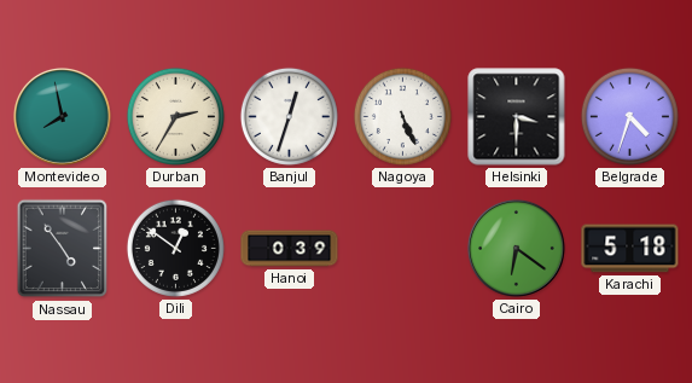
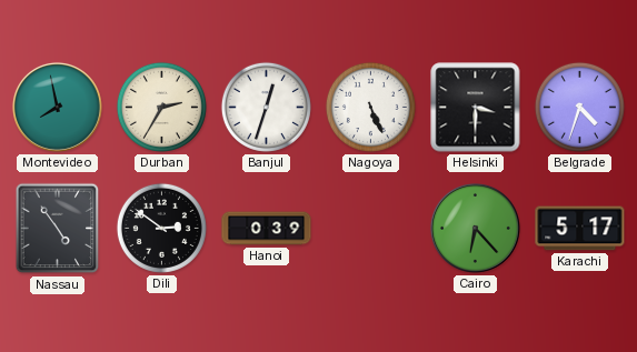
Dili: 12:51 -> 2:51 (161, 228)
Cairo: 6:21 -> 6:23 (475, 228)
Karachi: 5:18 -> 5:17 (580, 229)
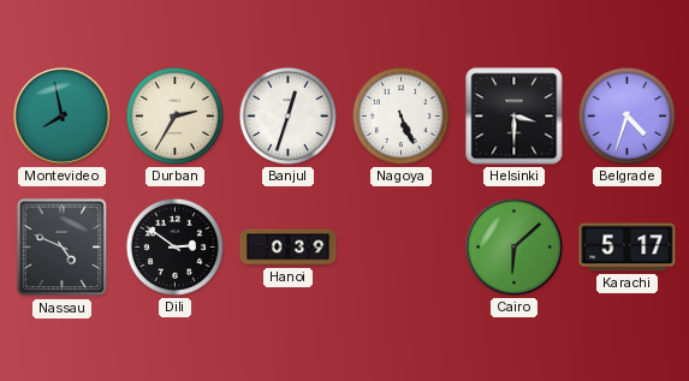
Nassau: 4:54 -> 4:49 (63, 248)
Cairo: 6:23 -> 6:08 (513, 246)
